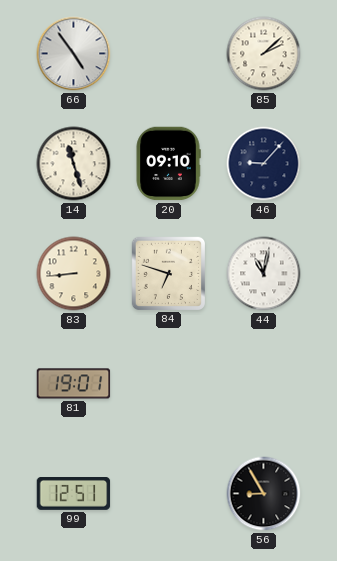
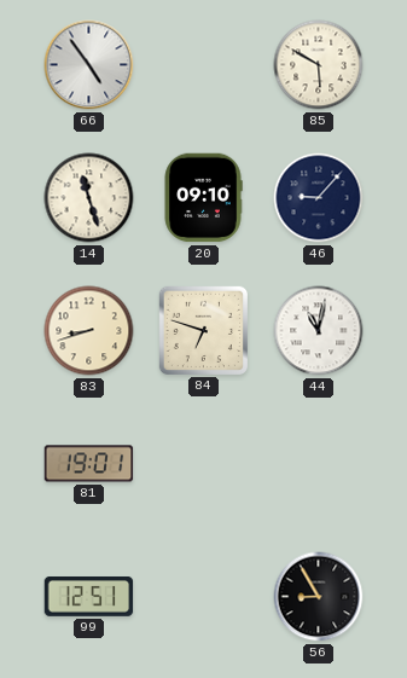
85: 2:08 -> 5:50 (319, 65)
83: 8:44 -> 8:42 (89, 331)
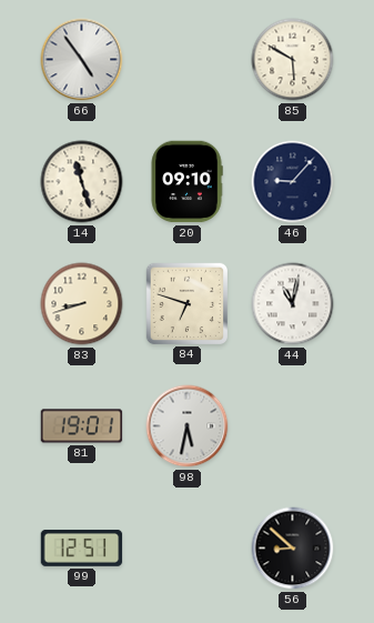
98: none -> 5:32 (188, 426)
56: 8:55 -> 8:52 (293, 549)
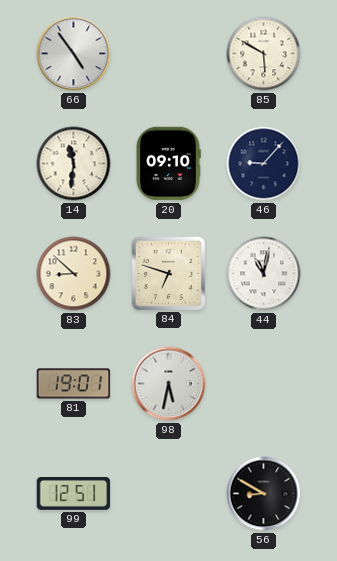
14: 11:27 -> 11:31 (74, 164)
83: 8:42 -> 8:52 (74, 274)
56: 8:52 -> 8:50 (264, 494)
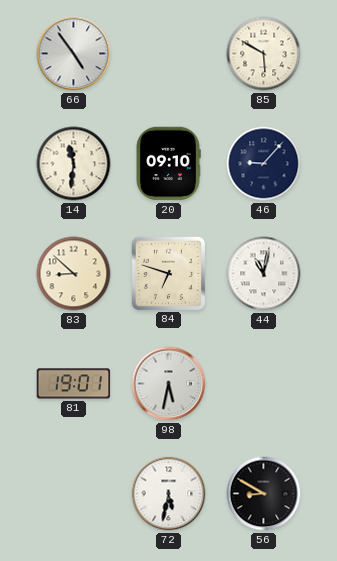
99: 12:51 -> none (74, 494)
72: none -> 5:32 (169, 494)
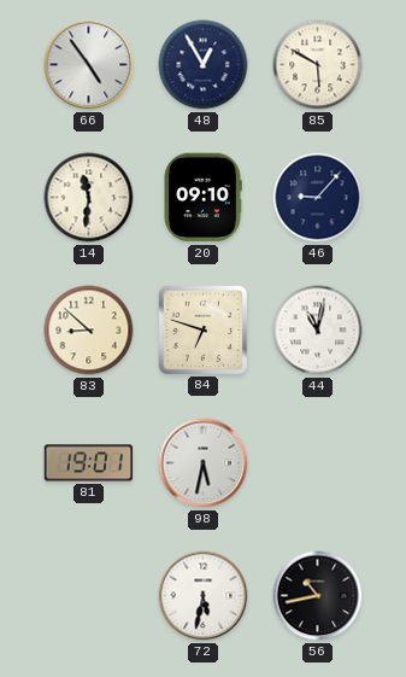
48: none -> 12:55 (204, 65)
56: 8:50 -> 10:43 (318, 596)
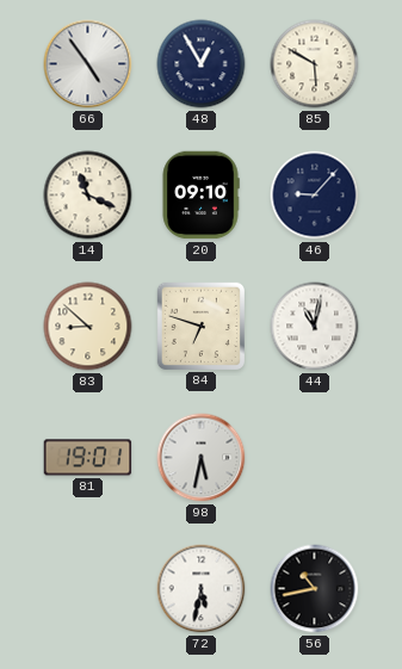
14: 11:31 -> 11:19 (88, 196)
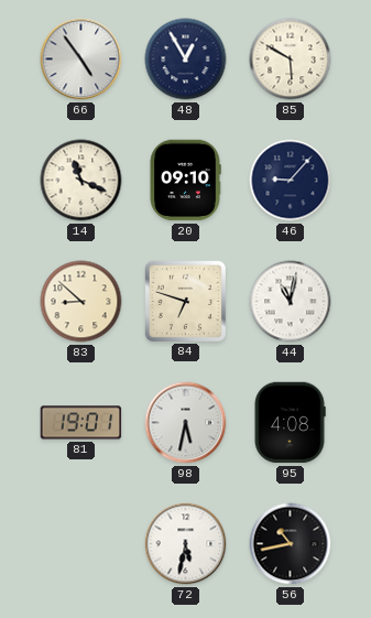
95: none -> 4:08 (290, 423)
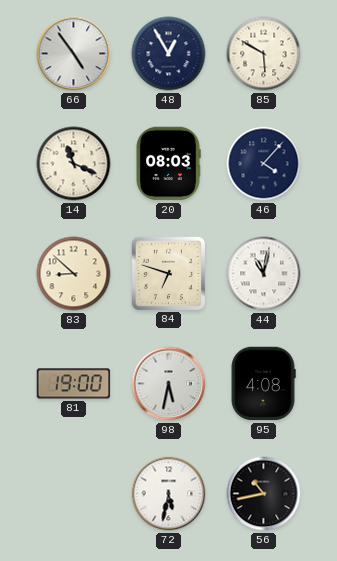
20: 09:10 -> 08:03 (168, 164)
46: 9:07 -> 4:07 (264, 164)
81: 19:01 -> 19:00 (74, 384)
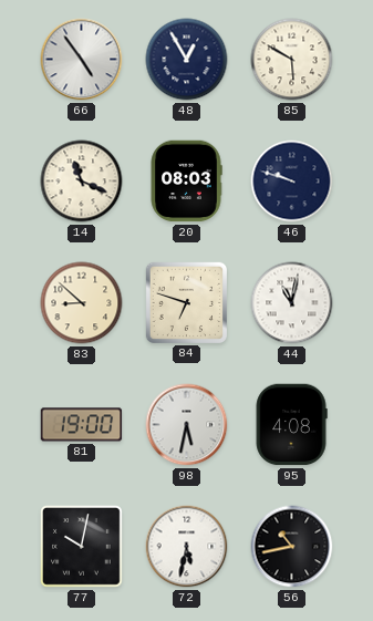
46: 4:07 -> 9:48 (292, 182)
77: none -> 10:02 (82, 547)
